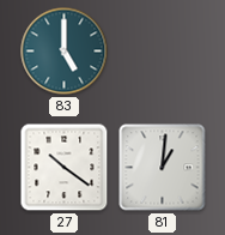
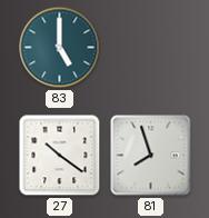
81: 1:01 -> 7:57 (151, 156)
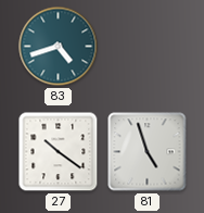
83: 5:00 -> 4:42 (59, 47)
81: 7:57 -> 4:57 (148, 152)
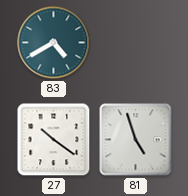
83: 4:42 -> 4:40 (54, 43)
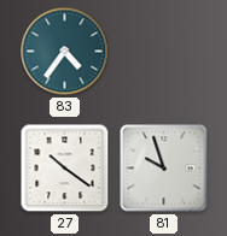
83: 4:40 -> 4:36 (65, 52)
81: 4:57 -> 9:57 (164, 169)
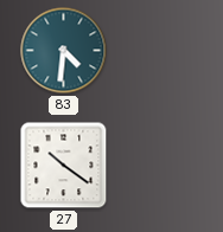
83: 4:36 -> 4:31 (64, 51)
81: 9:57 -> none (164, 169)
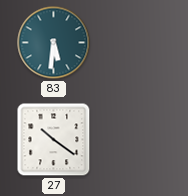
83: 4:31 -> 5:31 (54, 43)
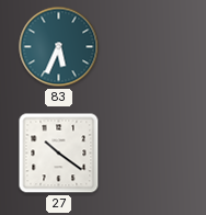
83: 5:31 -> 5:34 (59, 47)
